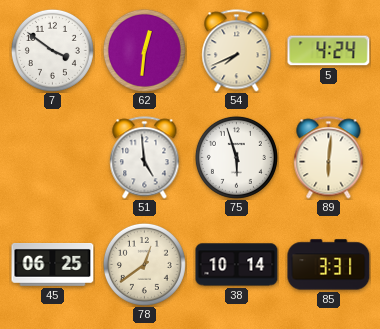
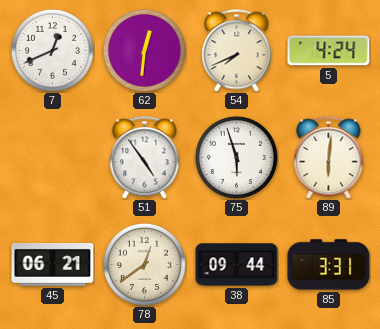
7: 3:51 -> 12:41 (52, 50)
51: 4:59 -> 4:54 (145, 158)
45: 06:25 -> 06:21 (53, 265)
38: 10:14 -> 09:44 (237, 265)
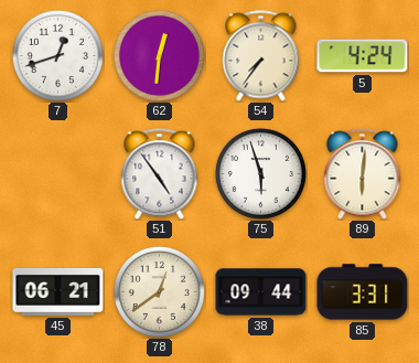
7: 12:41 -> 12:42 (57, 55)
54: 7:41 -> 7:36 (261, 56)
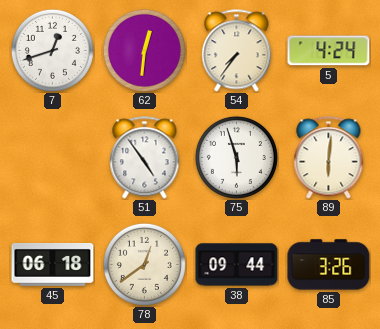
45: 06:21 -> 06:18 (53, 265)
85: 3:31 -> 3:26 (329, 265)
